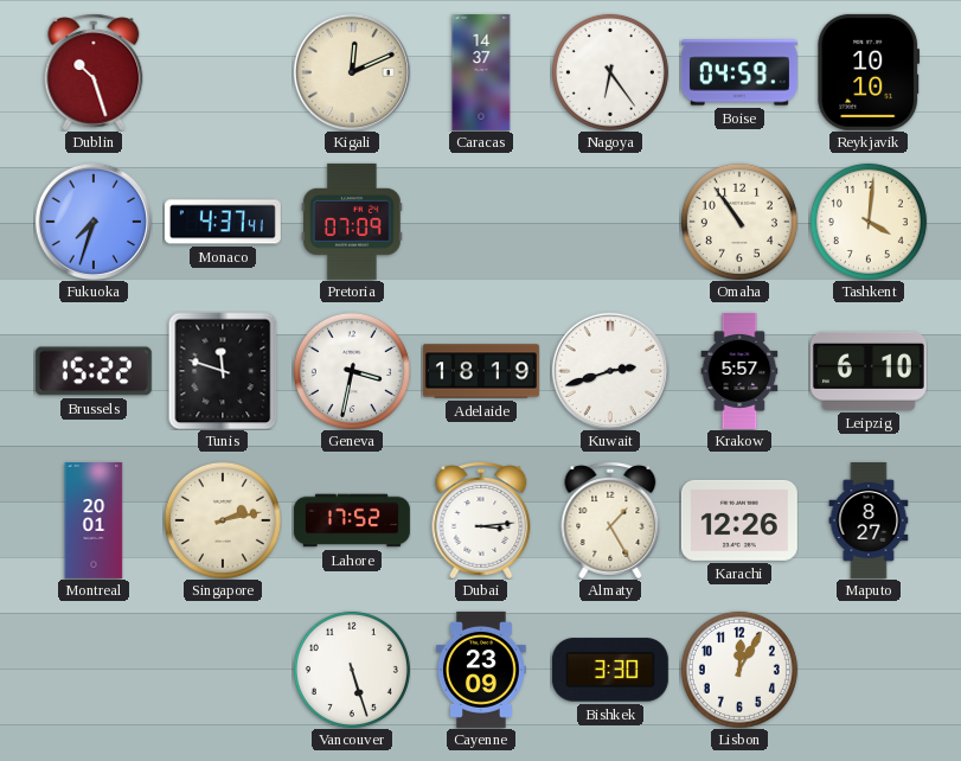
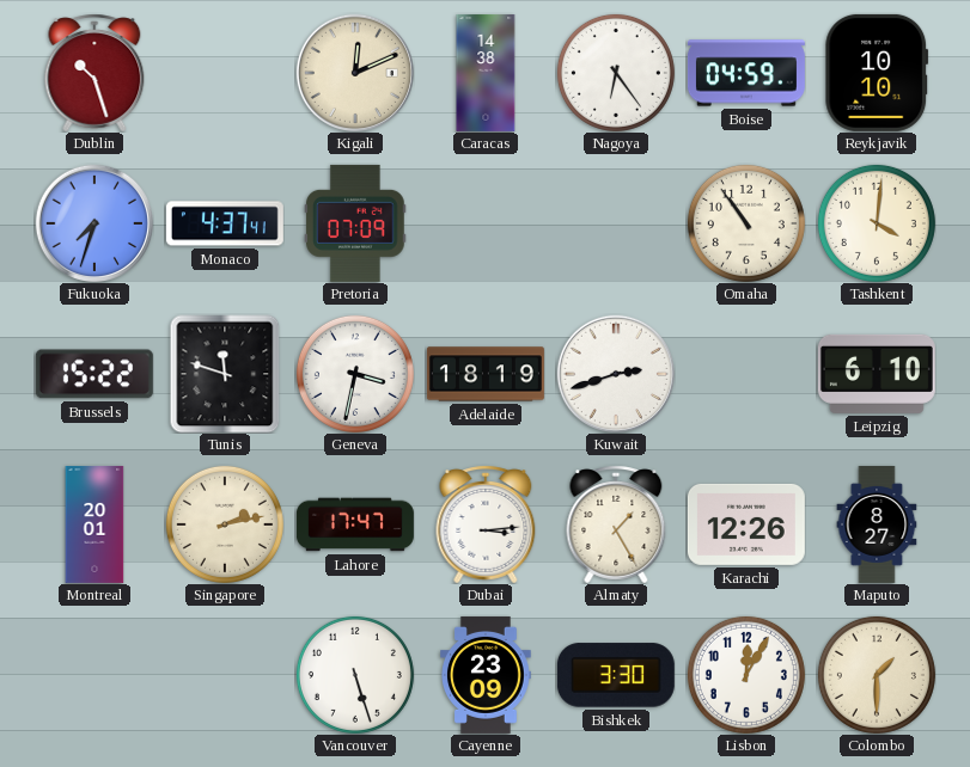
Caracas: 14:37 -> 14:38 (486, 73)
Krakow: 5:57 -> none (739, 371)
Lahore: 17:52 -> 17:47 (355, 524)
Colombo: none -> 1:30 (877, 675)
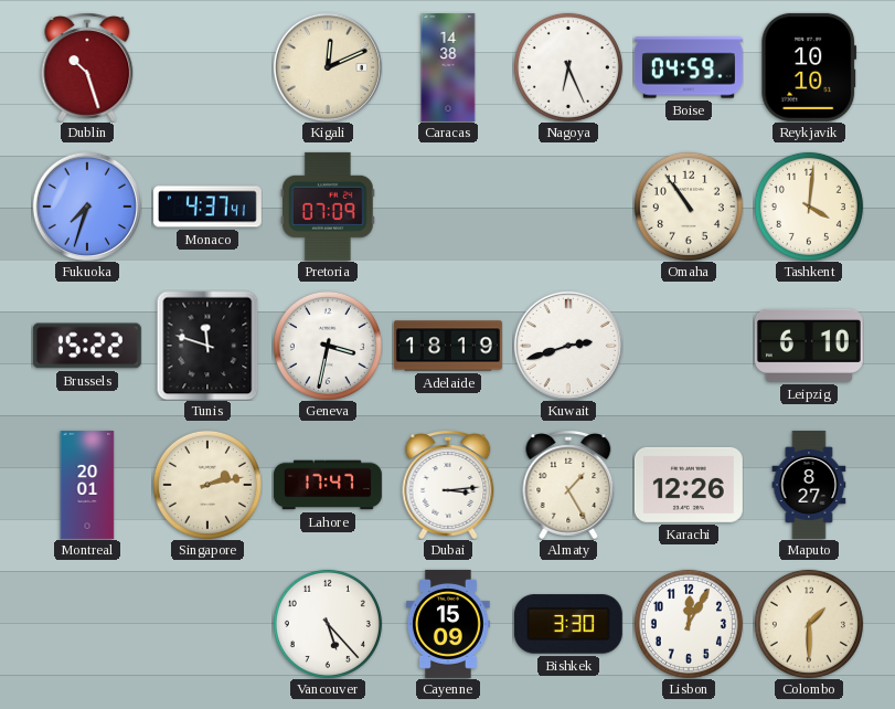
Nagoya: 6:24 -> 6:26 (568, 67)
Vancouver: 5:27 -> 5:23 (328, 624)
Cayenne: 23:09 -> 15:09 (449, 624)
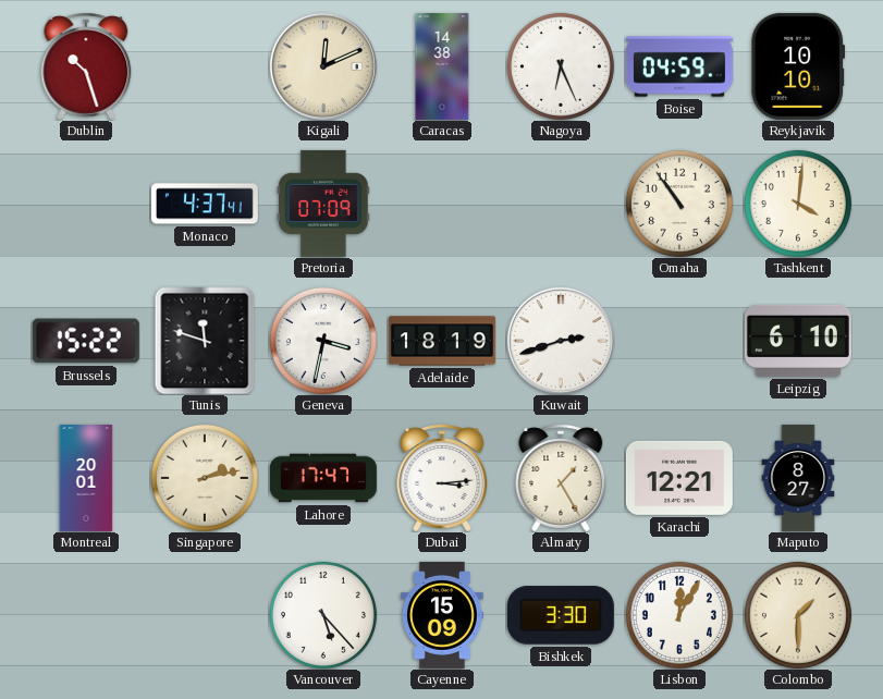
Fukuoka: 7:33 -> none (86, 205)
Karachi: 12:26 -> 12:21 (679, 478)
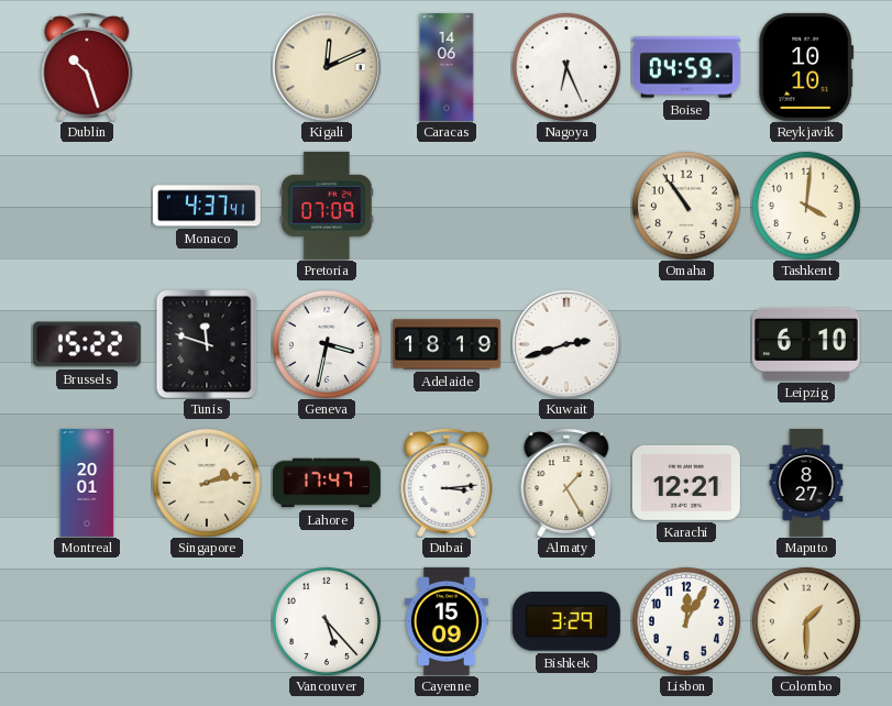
Caracas: 14:38 -> 14:06 (447, 67)
Bishkek: 3:30 -> 3:29 (566, 621)
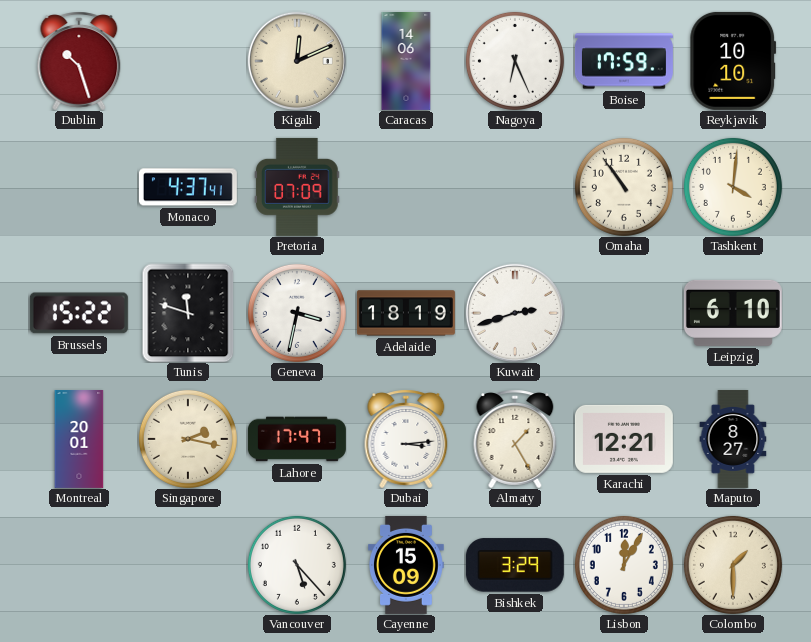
Boise: 04:59 -> 17:59 (624, 61)
Singapore: 2:13 -> 2:17 (188, 439)
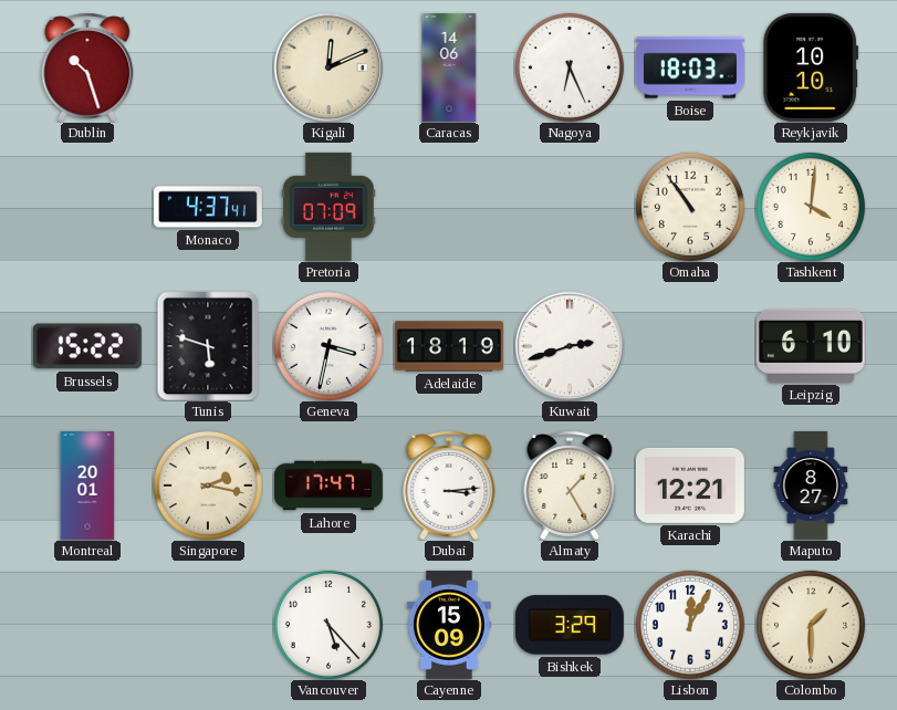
Boise: 17:59 -> 18:03 (690, 67)
Tunis: 11:48 -> 5:48 (208, 346)
